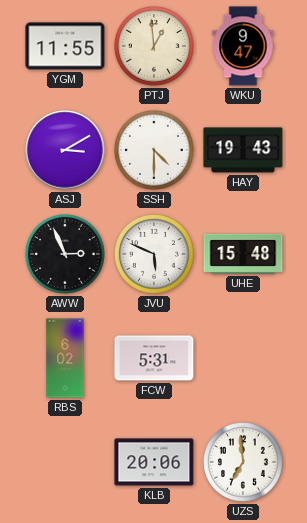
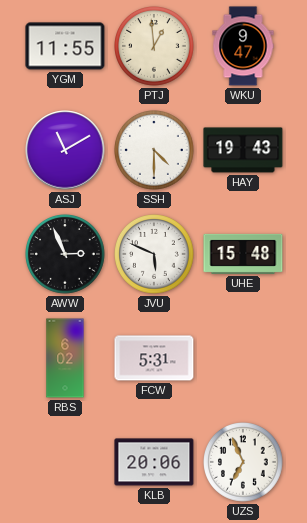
ASJ: 3:10 -> 11:10 (65, 150)
UZS: 6:59 -> 6:56 (244, 463)
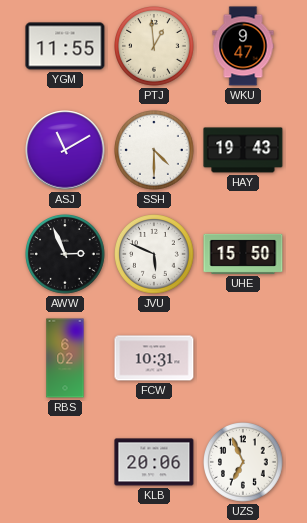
UHE: 15:48 -> 15:50 (243, 254)
FCW: 5:31 -> 10:31 (154, 358)
